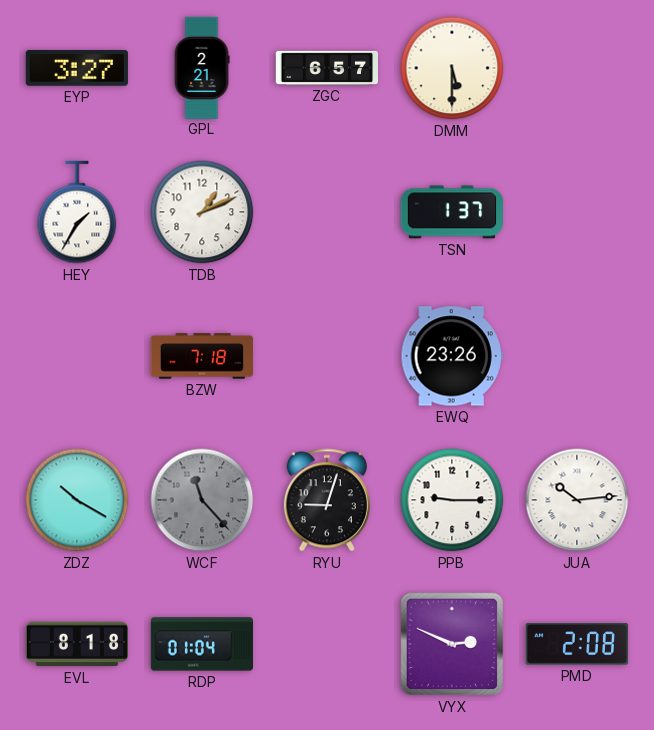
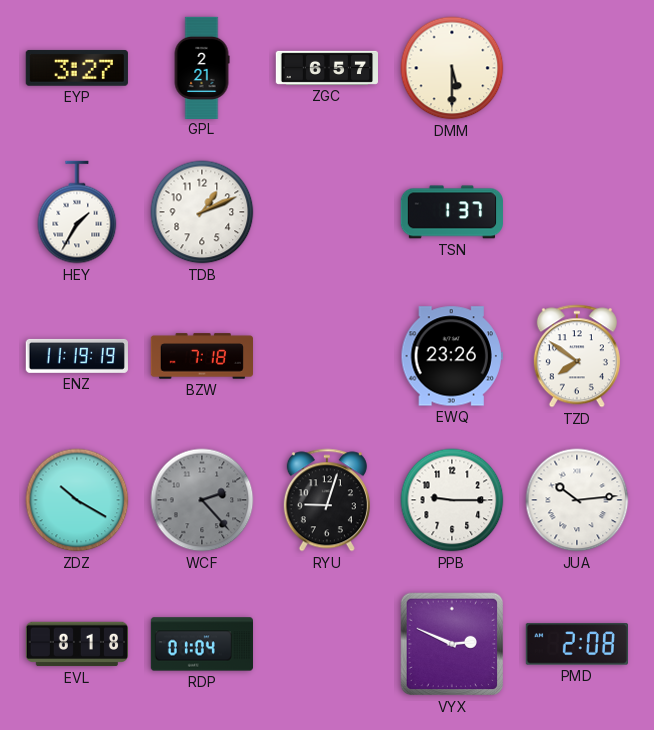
ENZ: none -> 11:19 (77, 356)
TZD: none -> 7:51 (577, 356)
WCF: 11:23 -> 2:23 (202, 500)
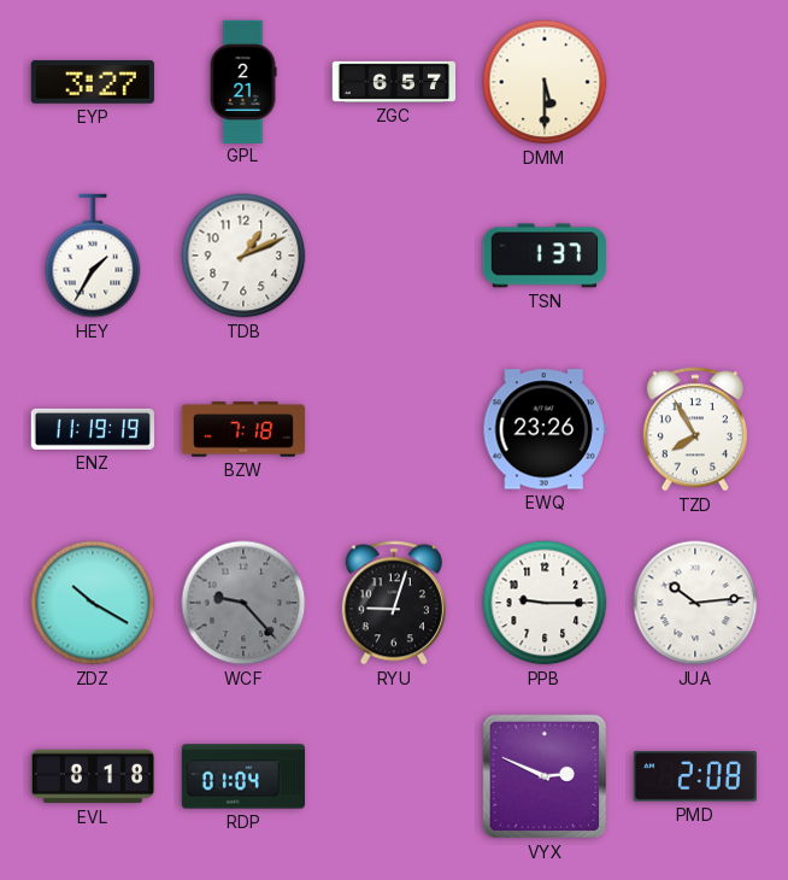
TZD: 7:51 -> 7:55 (695, 429)
WCF: 2:23 -> 9:23 (243, 603)
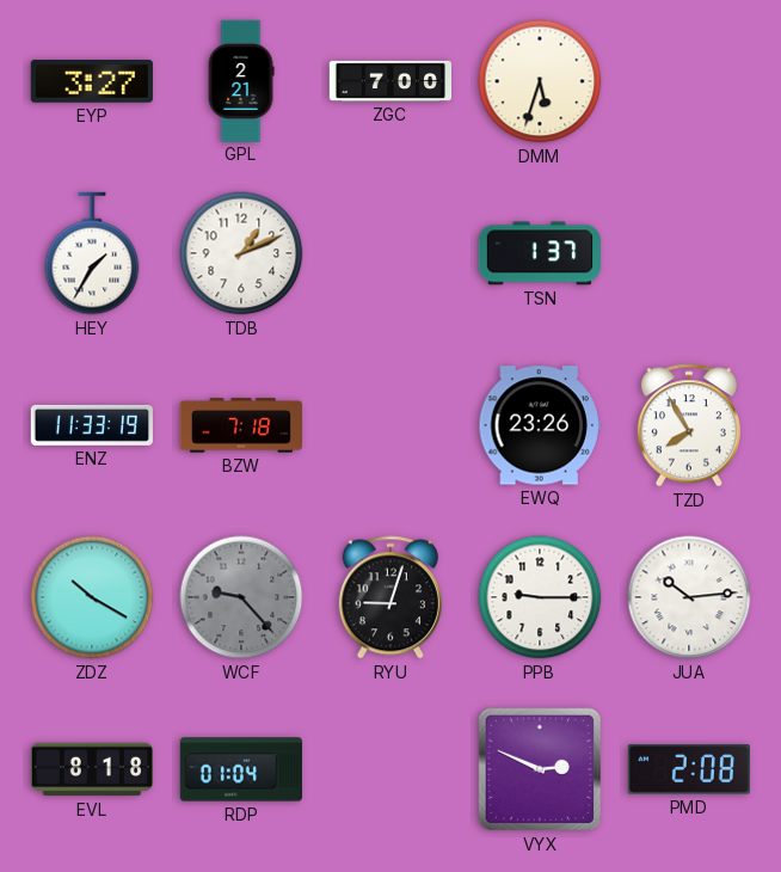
ZGC: 6:57 -> 7:00 (390, 81)
DMM: 5:30 -> 5:33 (540, 81)
ENZ: 11:19 -> 11:33 (92, 425)
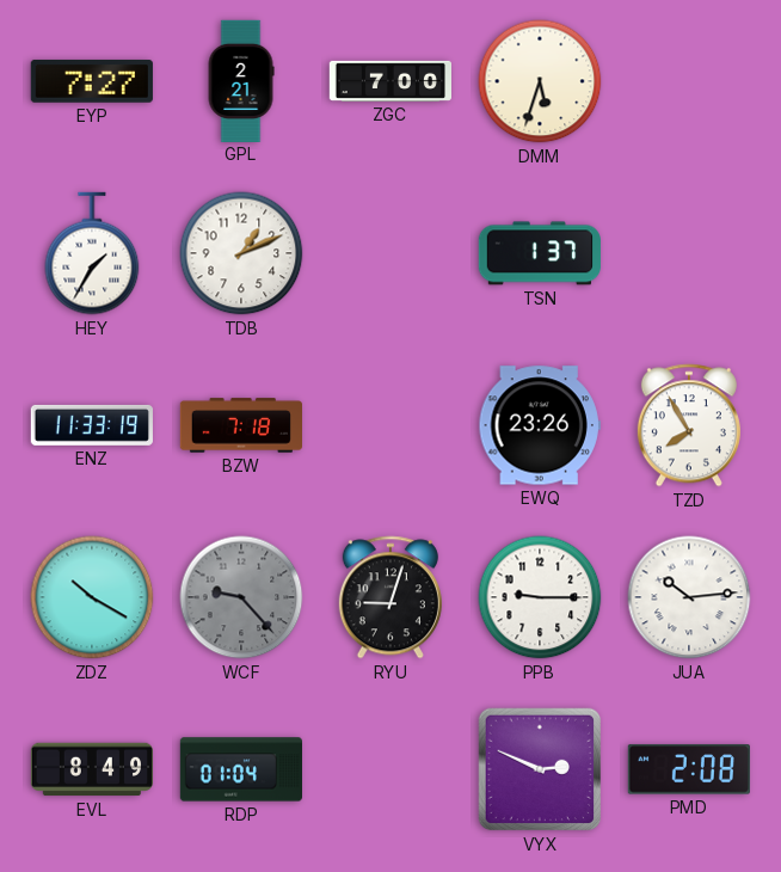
EYP: 3:27 -> 7:27 (92, 81)
EVL: 8:18 -> 8:49 (91, 769)
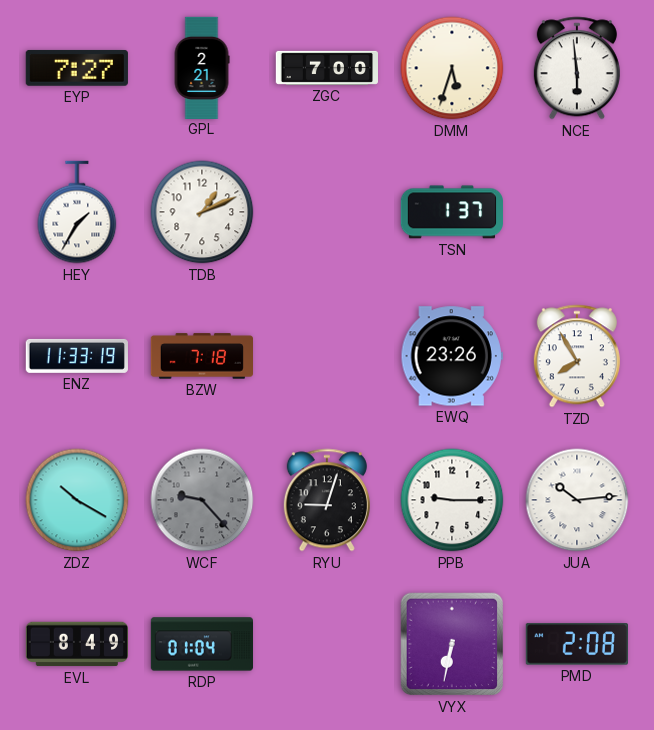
NCE: none -> 5:59 (577, 68)
VYX: 2:49 -> 6:32 (452, 644)
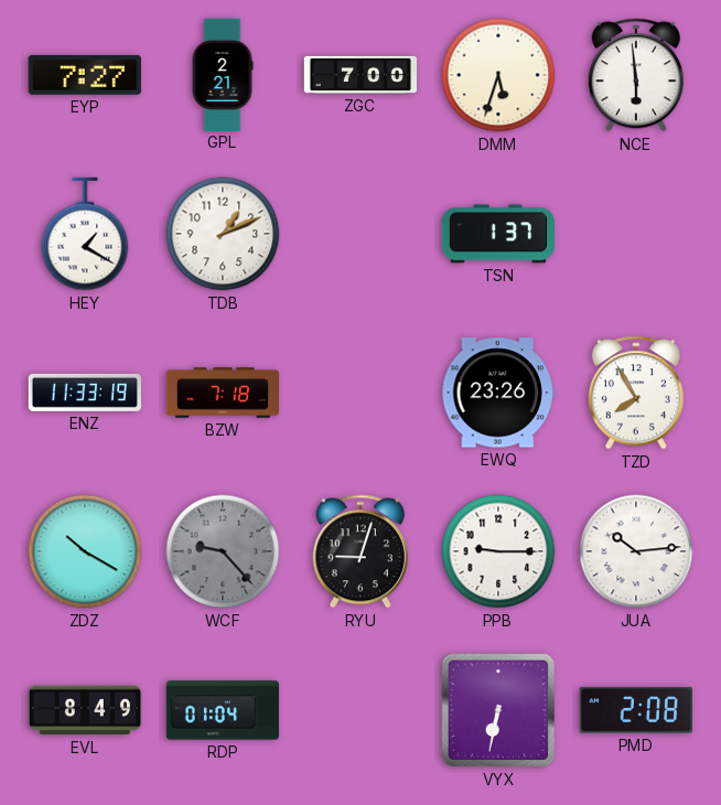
HEY: 1:35 -> 1:20 (85, 234)
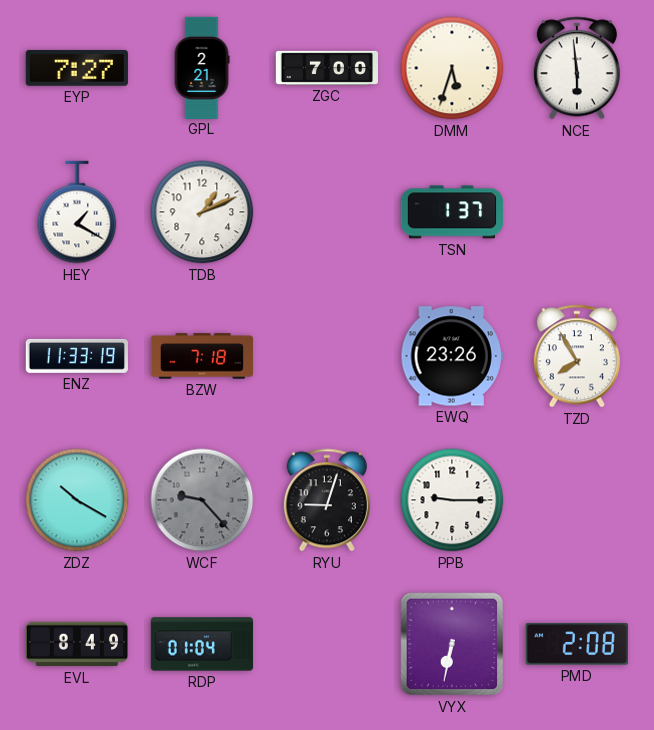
JUA: 10:14 -> none (636, 551)
